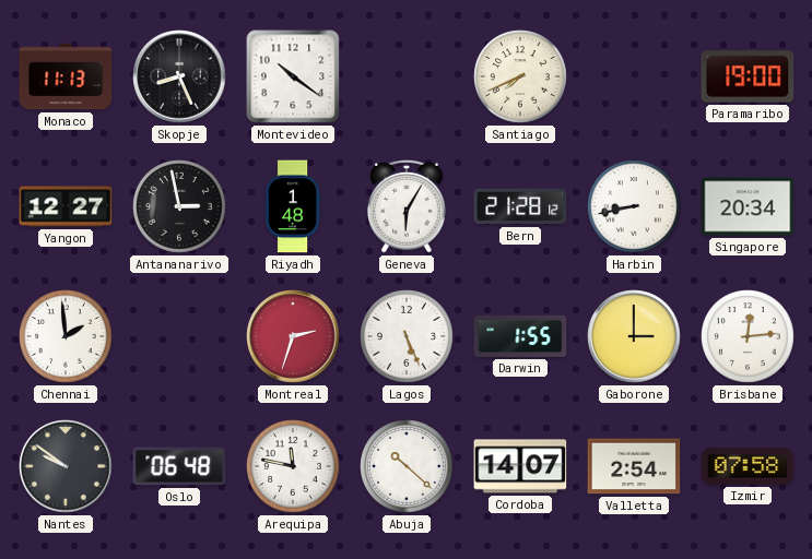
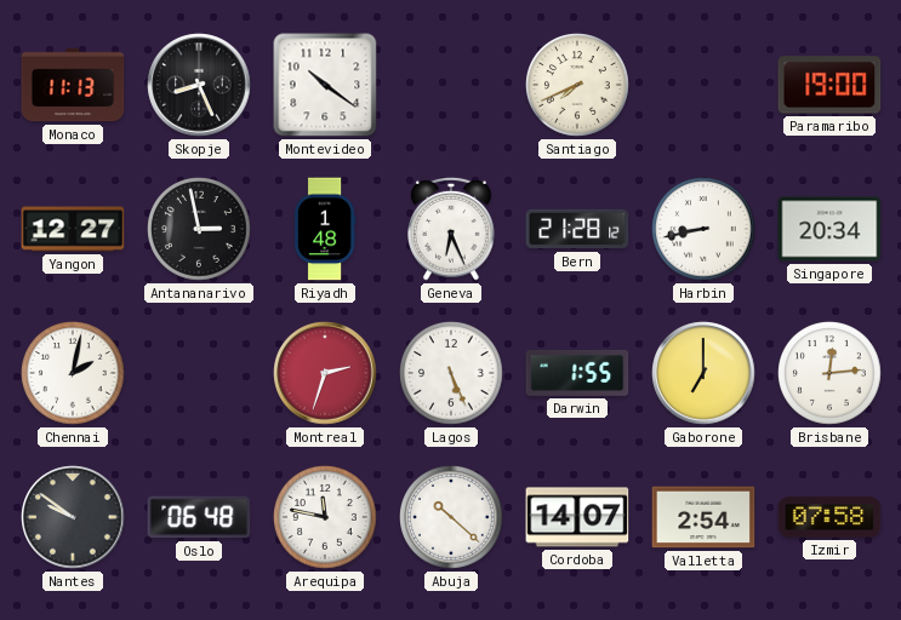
Geneva: 6:05 -> 6:26 (452, 229)
Chennai: 1:59 -> 2:02 (74, 374)
Gaborone: 3:00 -> 7:00 (703, 373)
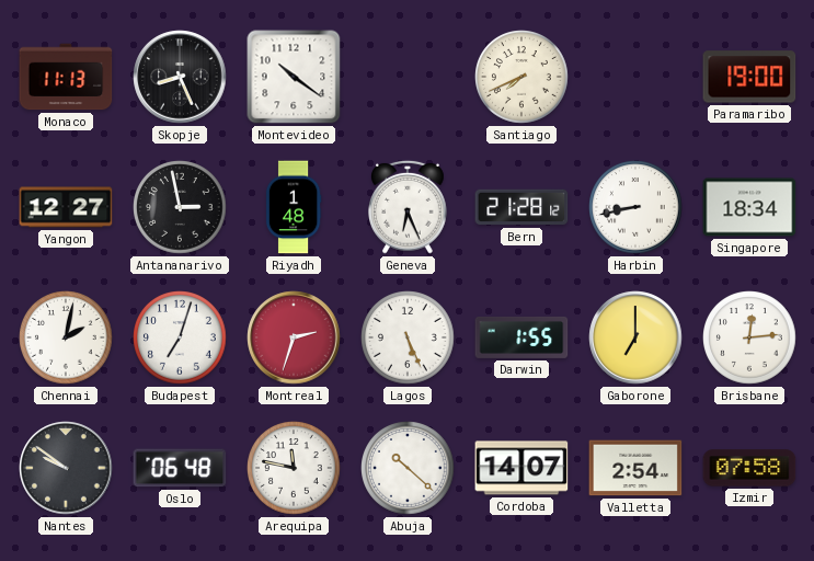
Singapore: 20:34 -> 18:34 (749, 207)
Budapest: none -> 7:03 (181, 339)
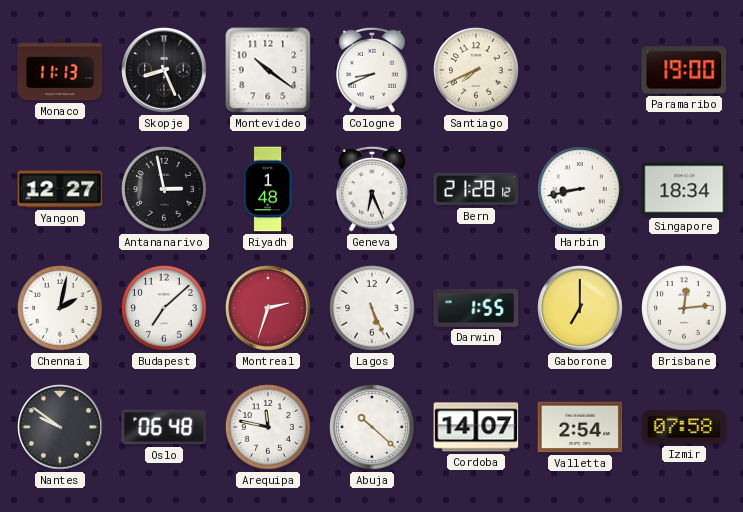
Cologne: none -> 8:41 (373, 70)
Budapest: 7:03 -> 7:08 (165, 309)
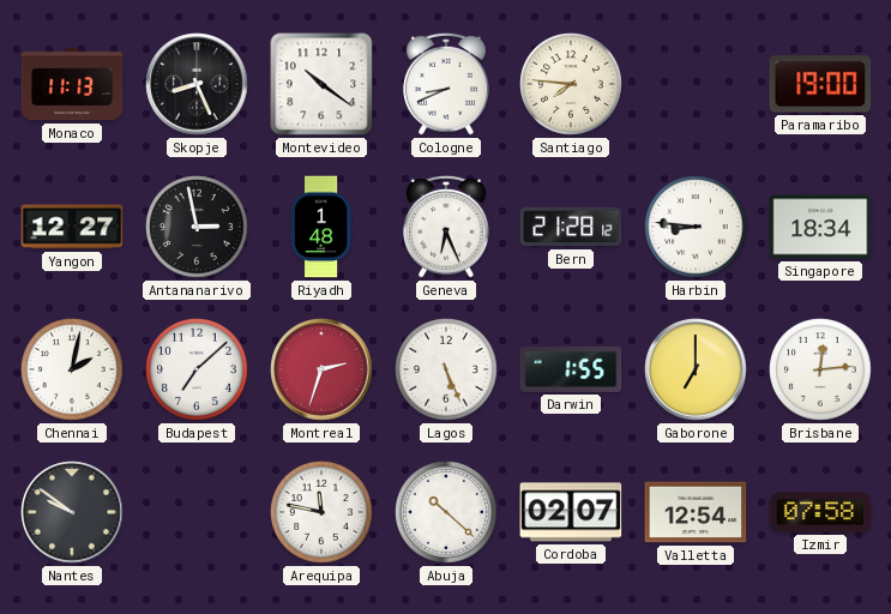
Santiago: 7:41 -> 7:46 (572, 85)
Harbin: 8:43 -> 8:46 (697, 228)
Oslo: 06:48 -> none (164, 427)
Cordoba: 14:07 -> 02:07 (571, 512)
Valletta: 2:54 -> 12:54 (696, 512)
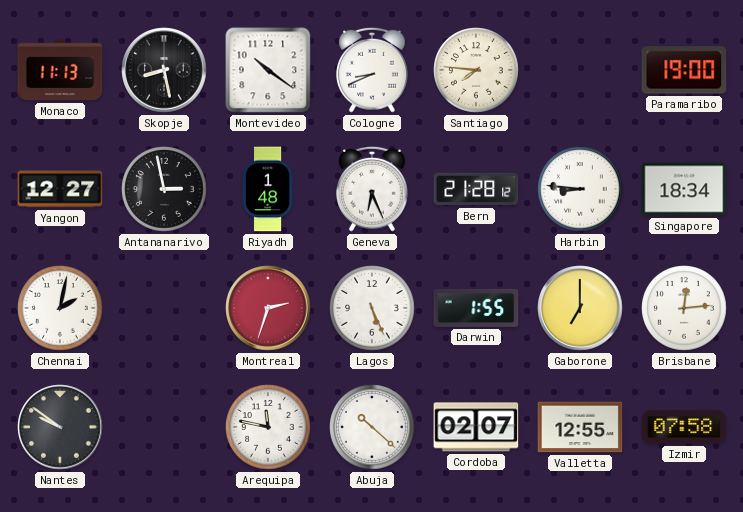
Skopje: 8:26 -> 8:28 (164, 70)
Budapest: 7:08 -> none (198, 371)
Valletta: 12:54 -> 12:55 (580, 427)
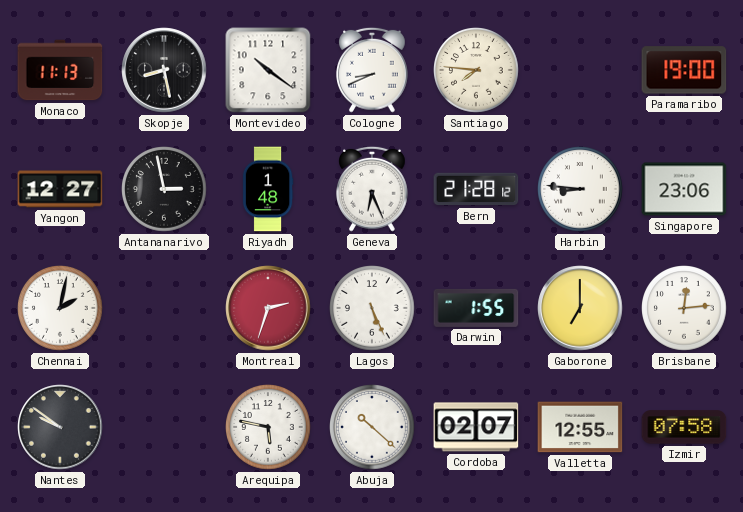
Singapore: 18:34 -> 23:06 (684, 189)
Arequipa: 11:47 -> 5:47 (269, 428)
